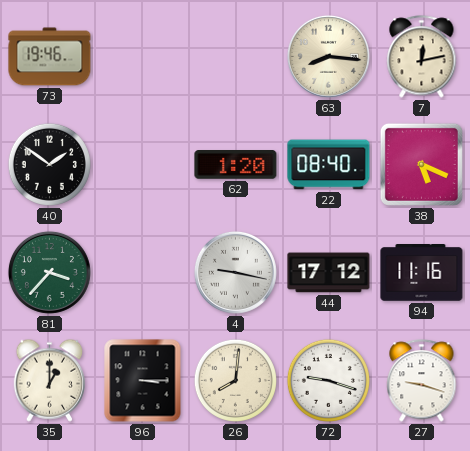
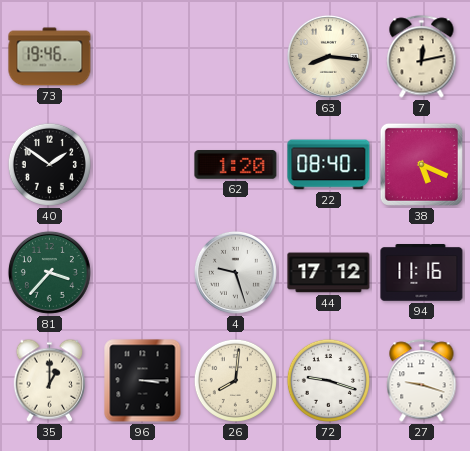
4: 9:17 -> 9:27 (235, 272)
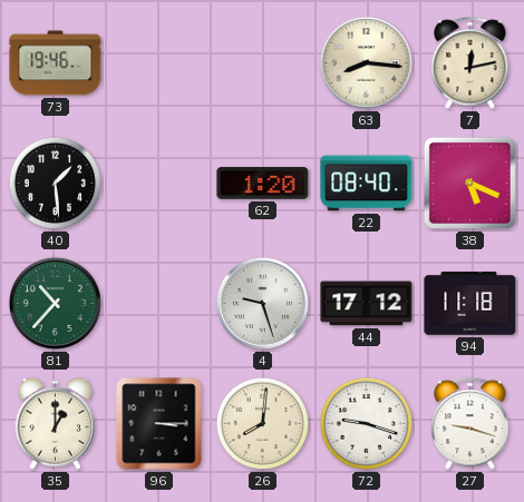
40: 1:51 -> 1:29 (55, 183)
81: 3:37 -> 10:37 (55, 303)
94: 11:16 -> 11:18 (470, 304)
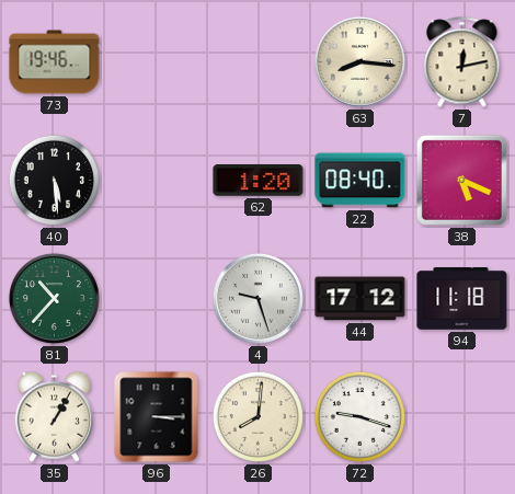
40: 1:29 -> 5:29 (54, 180)
35: 1:00 -> 1:05 (55, 416)
27: 9:18 -> none (470, 424)
